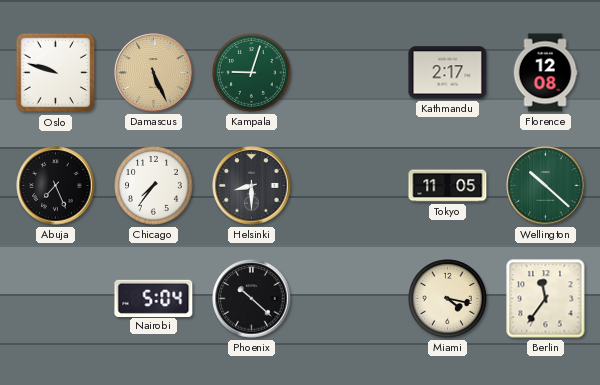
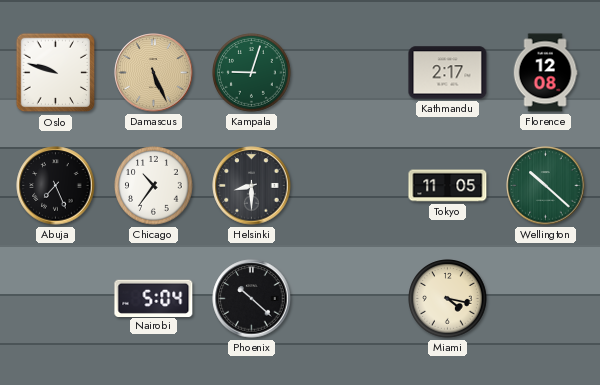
Chicago: 7:36 -> 10:36 (154, 186)
Berlin: 11:36 -> none (546, 299)
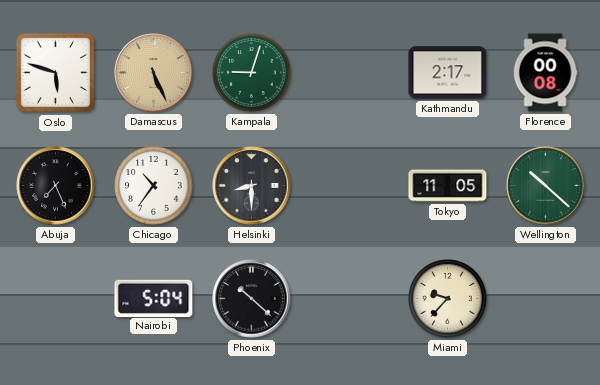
Oslo: 9:48 -> 5:48 (56, 73)
Florence: 12:08 -> 00:08 (545, 73)
Miami: 4:17 -> 9:37 (448, 299)
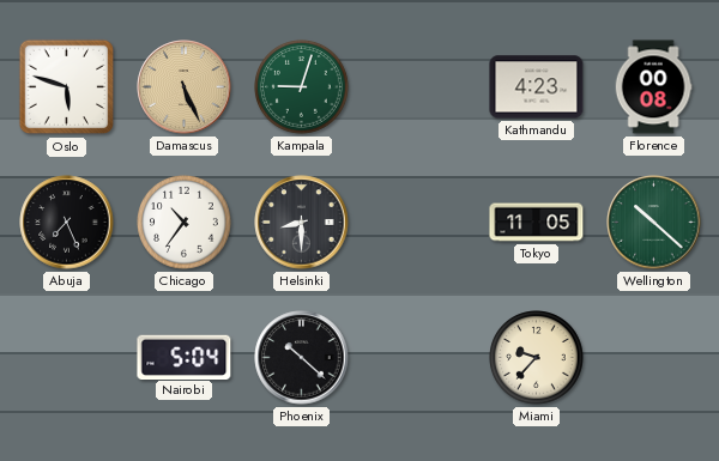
Kathmandu: 2:17 -> 4:23 (537, 87)
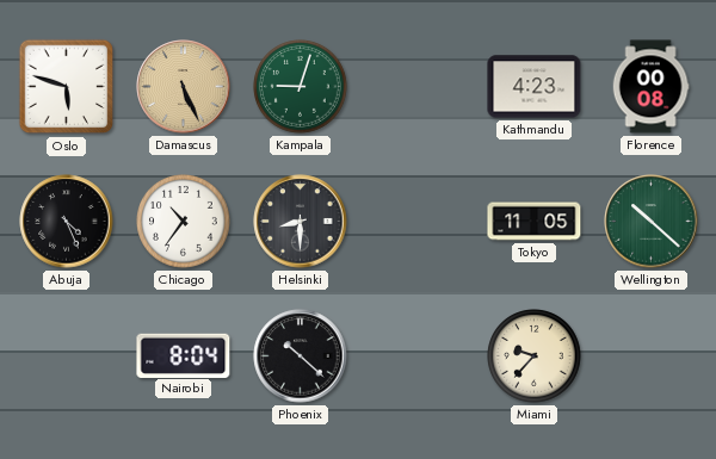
Abuja: 7:26 -> 4:26 (67, 222)
Nairobi: 5:04 -> 8:04 (184, 355)
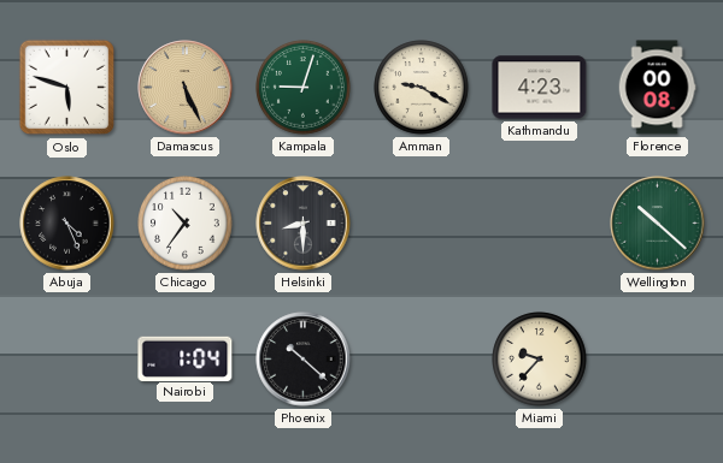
Amman: none -> 9:20 (422, 88)
Tokyo: 11:05 -> none (535, 222)
Nairobi: 8:04 -> 1:04 (186, 358)
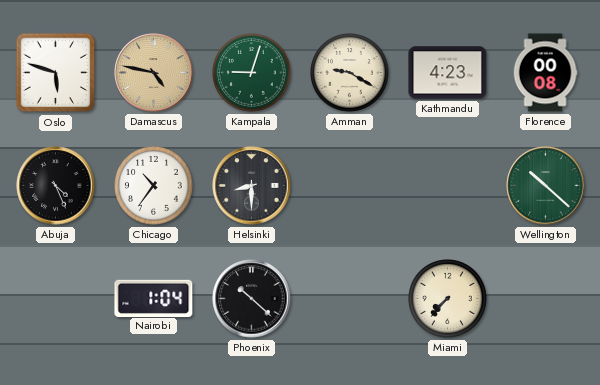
Damascus: 5:26 -> 4:47 (154, 73)
Miami: 9:37 -> 7:37 (448, 299)
